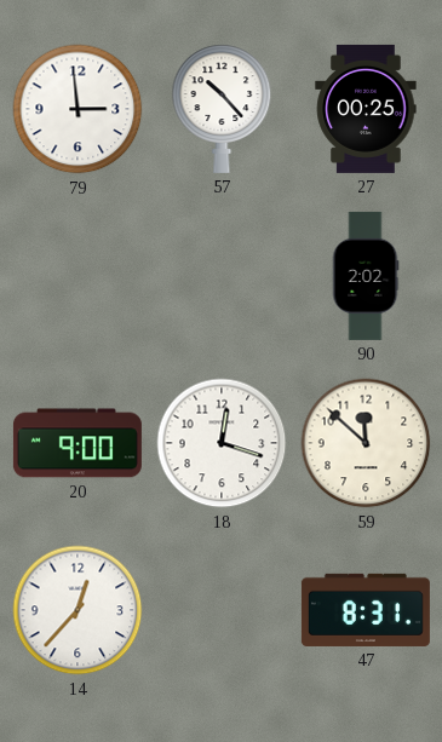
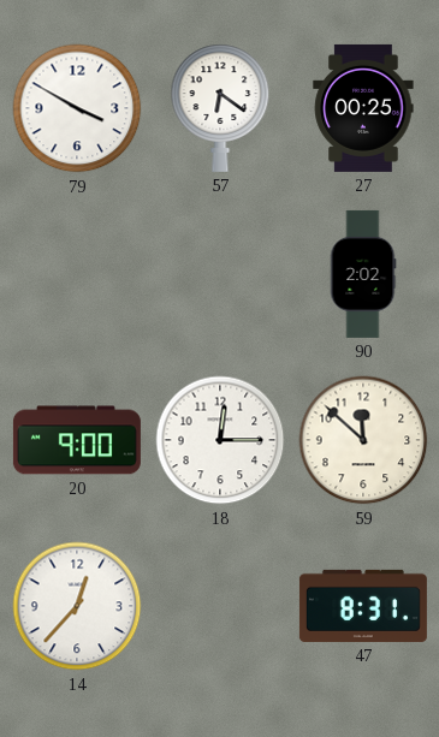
79: 2:59 -> 3:50 (77, 108)
57: 10:23 -> 6:21 (220, 108)
18: 12:18 -> 12:15 (220, 440)
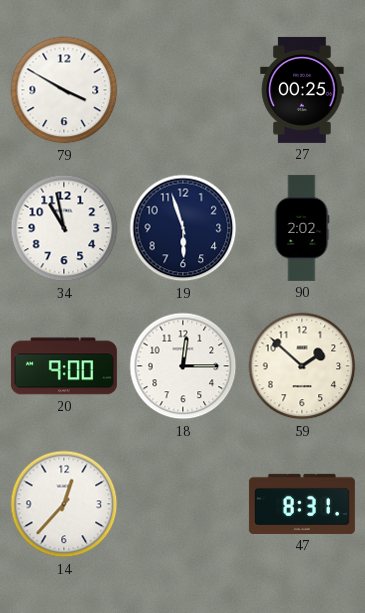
57: 6:21 -> none (220, 108)
34: none -> 10:58 (64, 228)
19: none -> 5:57 (183, 228)
59: 11:52 -> 1:52 (302, 366)
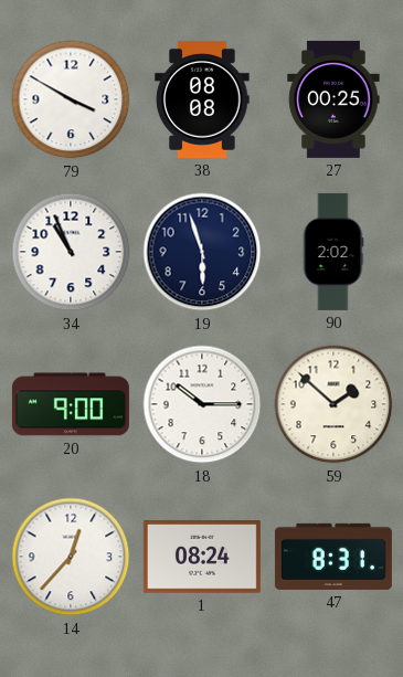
38: none -> 08:08 (202, 99)
34: 10:58 -> 10:56 (71, 252)
18: 12:15 -> 10:15 (202, 404)
1: none -> 08:24 (202, 558)
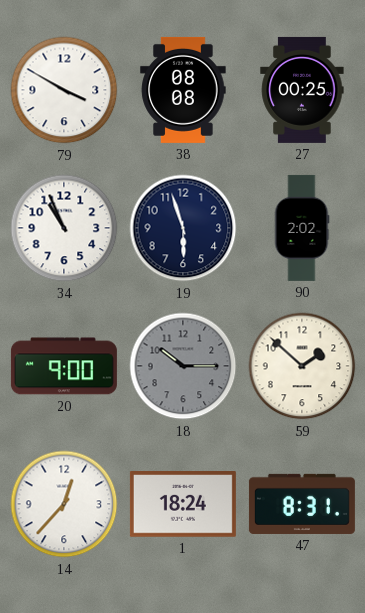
18 dial: white -> grey (183, 366)
1: 08:24 -> 18:24 (183, 505)
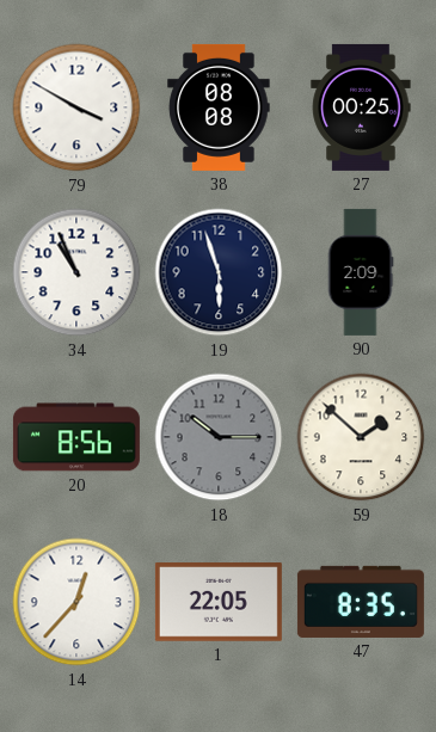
90: 2:02 -> 2:09 (361, 272)
20: 9:00 -> 8:56 (76, 437)
1: 18:24 -> 22:05 (219, 603)
47: 8:31 -> 8:35 (361, 602)
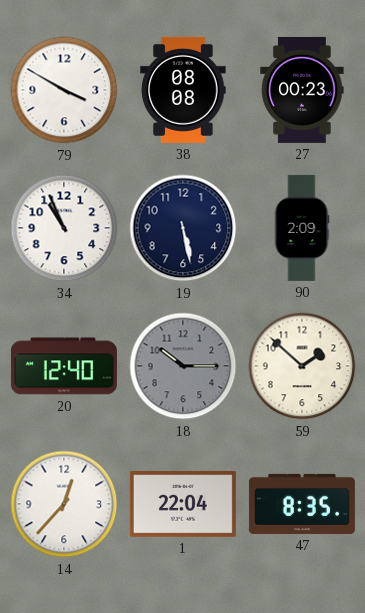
27: 00:25 -> 00:23 (302, 90)
19: 5:57 -> 5:28 (183, 228)
20: 8:56 -> 12:40 (64, 366)
1: 22:05 -> 22:04 (183, 505)
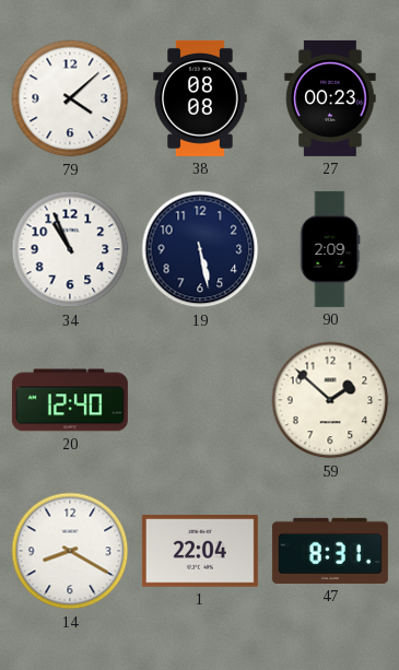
79: 3:50 -> 4:08 (70, 98)
18: 10:15 -> none (183, 366)
14: 12:37 -> 8:20 (70, 551)
47: 8:35 -> 8:31 (330, 551)
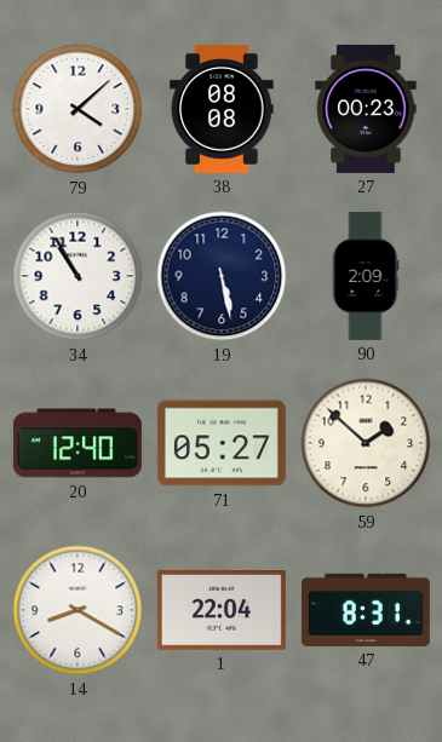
34: 10:56 -> 10:55 (78, 276)
71: none -> 05:27 (222, 443)
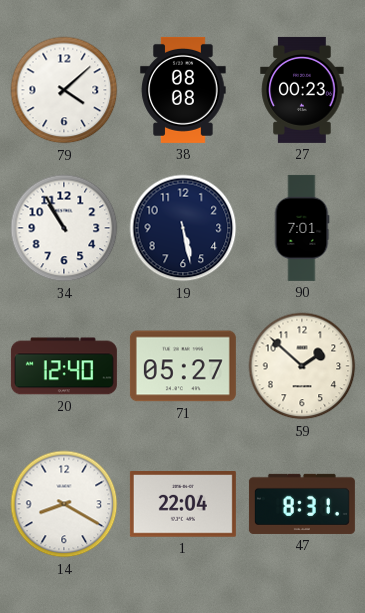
90: 2:09 -> 7:01 (302, 228)
